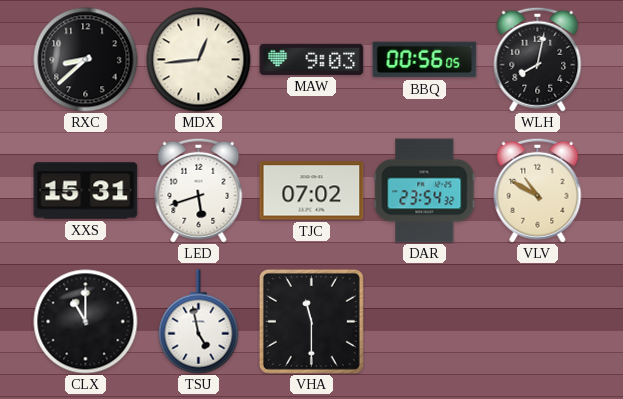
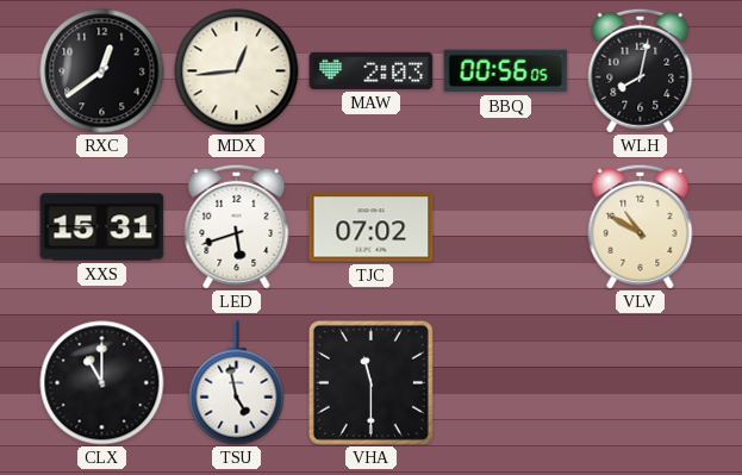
RXC: 8:38 -> 12:39 (102, 71)
MAW: 9:03 -> 2:03 (372, 70)
DAR: 23:54 -> none (425, 191)
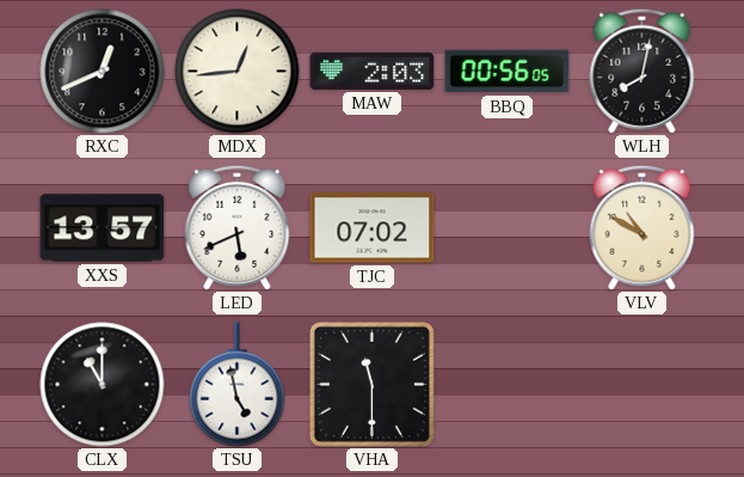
RXC: 12:39 -> 12:41 (103, 72)
XXS: 15:31 -> 13:57 (103, 228)
LED: 5:42 -> 5:41 (238, 227)
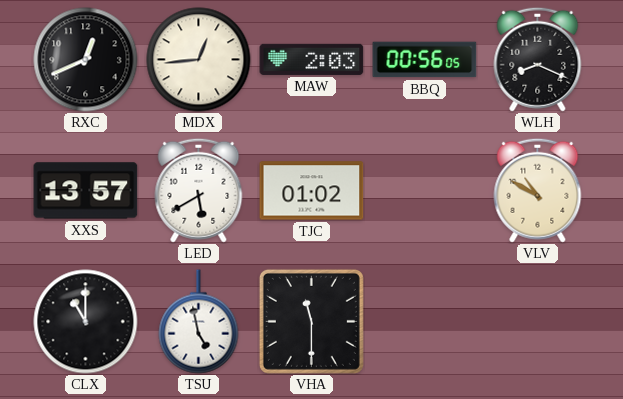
WLH: 8:02 -> 8:19 (538, 59)
LED: 5:41 -> 5:40 (199, 190)
TJC: 07:02 -> 01:02 (312, 191)
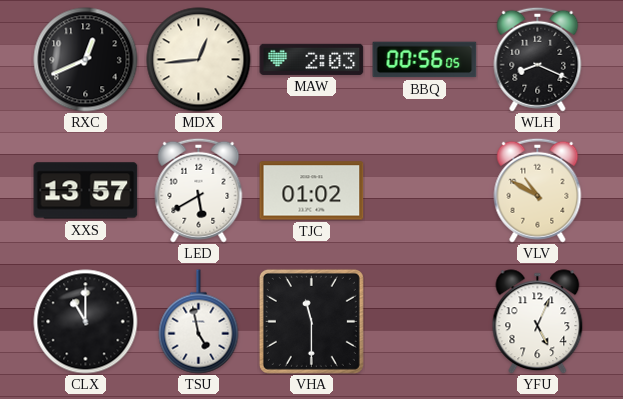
YFU: none -> 5:04 (538, 322)
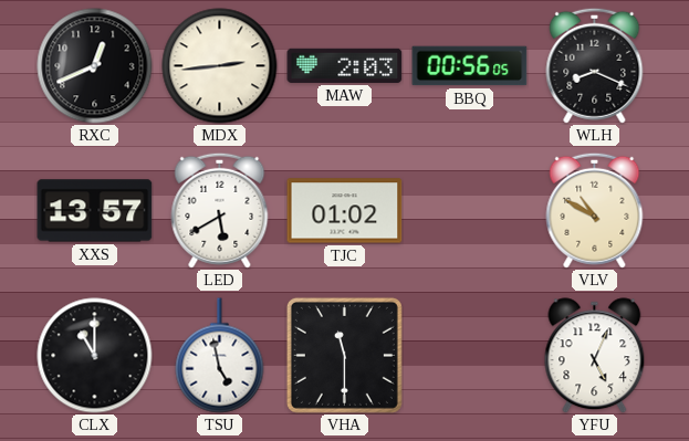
MDX: 12:44 -> 2:44 (220, 66)
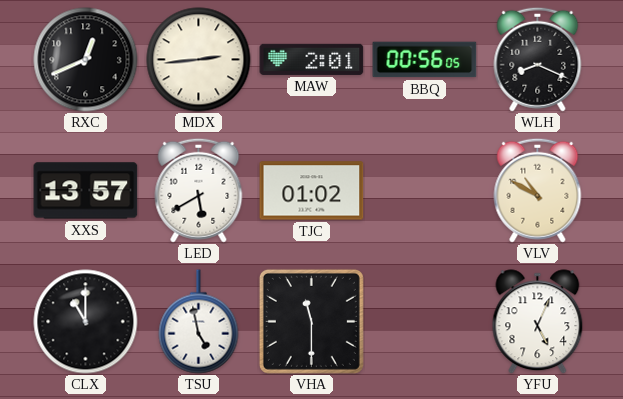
MAW: 2:03 -> 2:01 (312, 59)
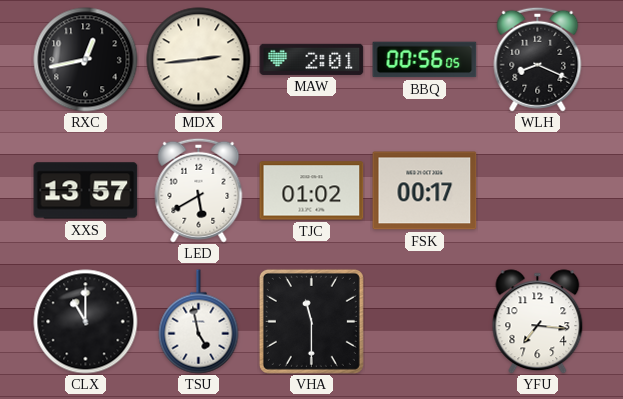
RXC: 12:41 -> 12:43 (86, 60)
FSK: none -> 00:17 (425, 191)
VLV: 10:50 -> none (538, 190)
YFU: 5:04 -> 7:16 (538, 322)
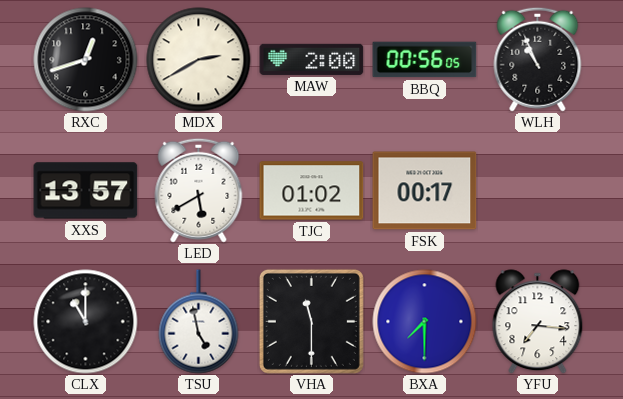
RXC: 12:43 -> 12:42 (86, 60)
MDX: 2:44 -> 2:40 (199, 60)
MAW: 2:01 -> 2:00 (312, 59)
WLH: 8:19 -> 10:56 (538, 59)
BXA: none -> 7:30 (425, 322)
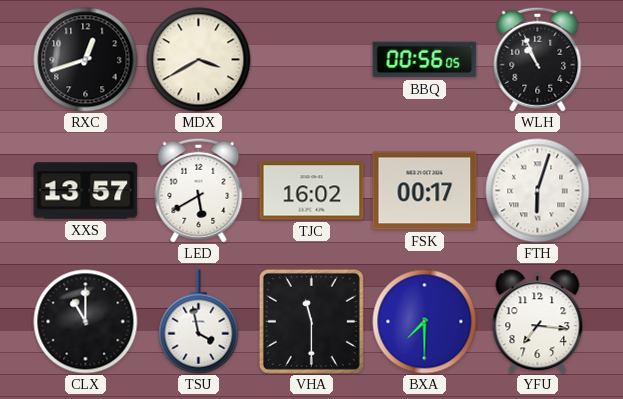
MDX: 2:40 -> 3:40 (199, 60)
MAW: 2:00 -> none (312, 59)
TJC: 01:02 -> 16:02 (312, 191)
FTH: none -> 6:03 (538, 191)
TSU: 4:58 -> 3:58 (199, 322)
